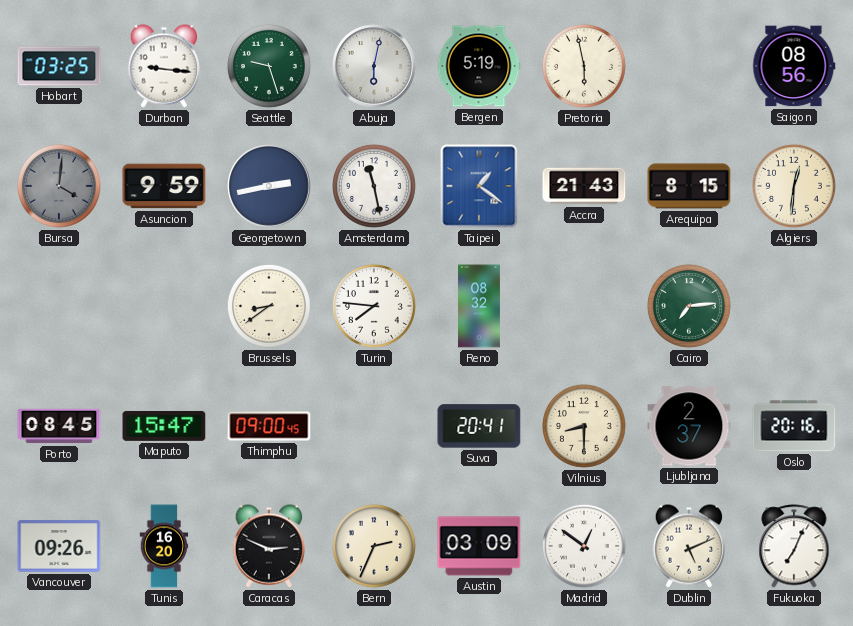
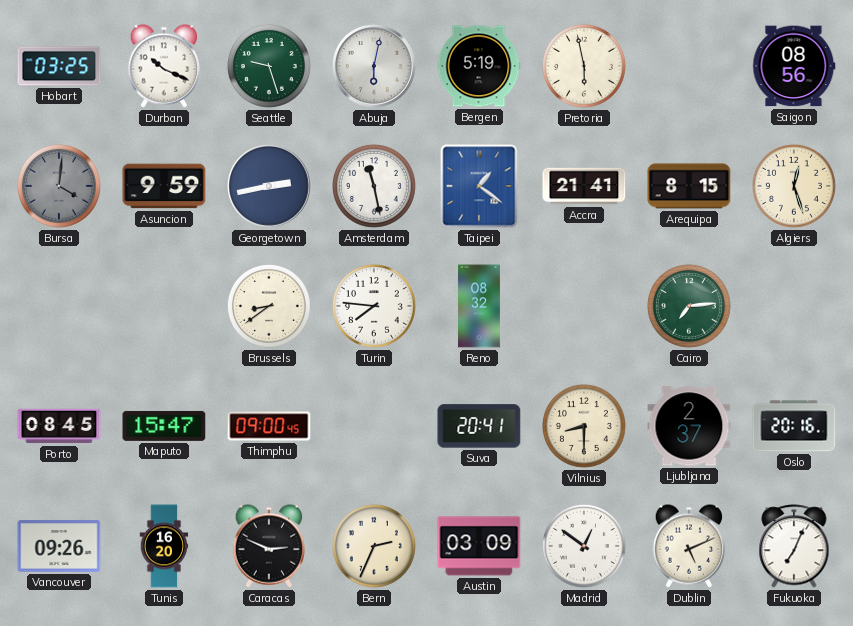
Durban: 9:16 -> 10:19 (164, 66)
Accra: 21:43 -> 21:41 (584, 186)
Algiers: 12:31 -> 12:27 (794, 186)
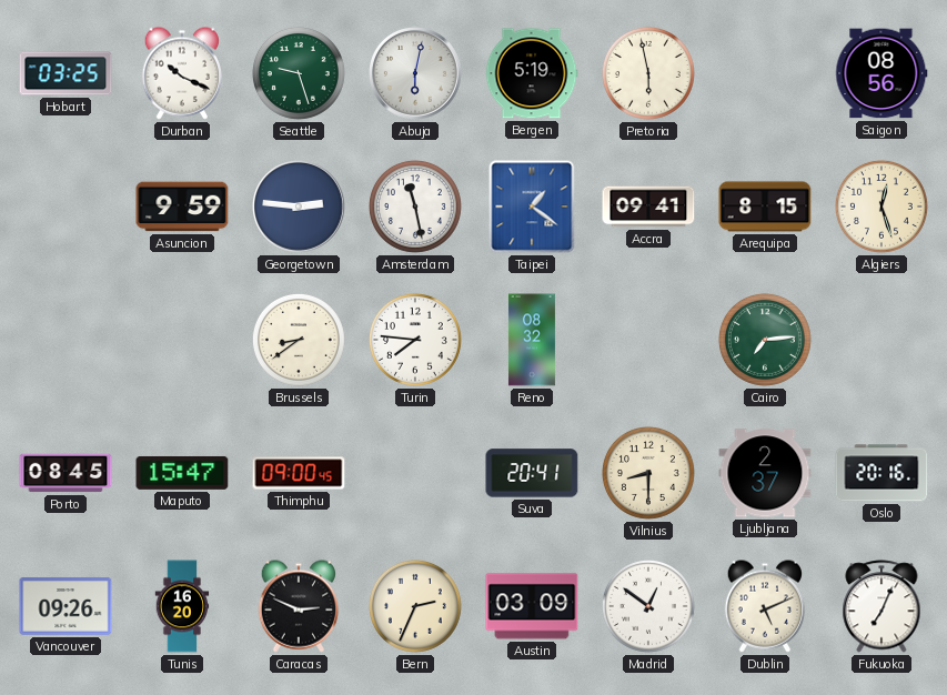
Bursa: 4:01 -> none (59, 186)
Georgetown: 2:43 -> 2:46 (299, 207)
Accra: 21:41 -> 09:41 (648, 207)
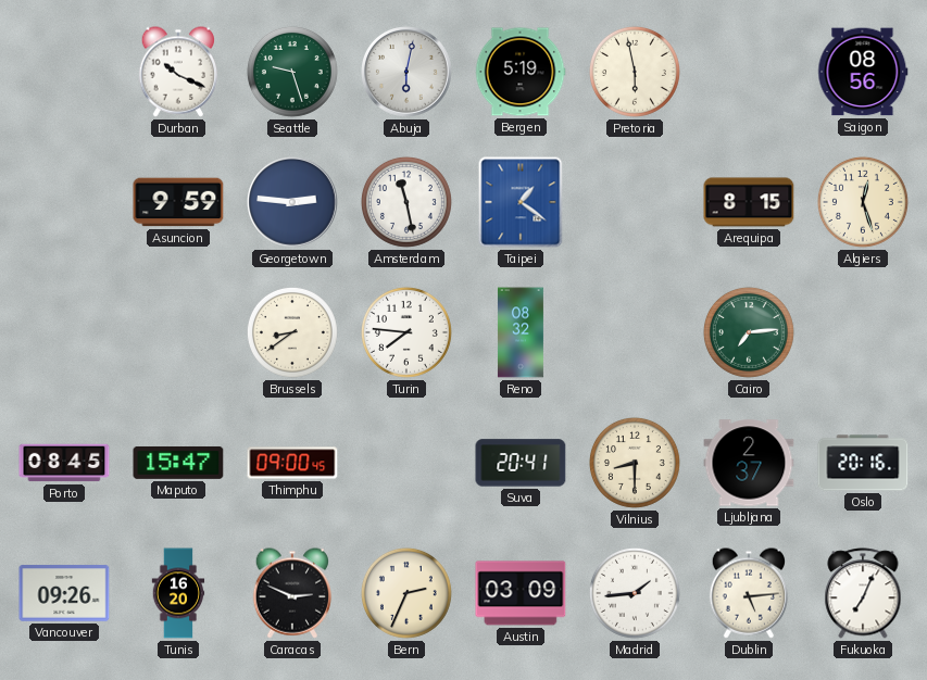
Hobart: 03:25 -> none (66, 73)
Accra: 09:41 -> none (648, 207)
Madrid: 12:51 -> 1:44 (635, 593)
Dublin: 5:11 -> 5:14 (749, 593)
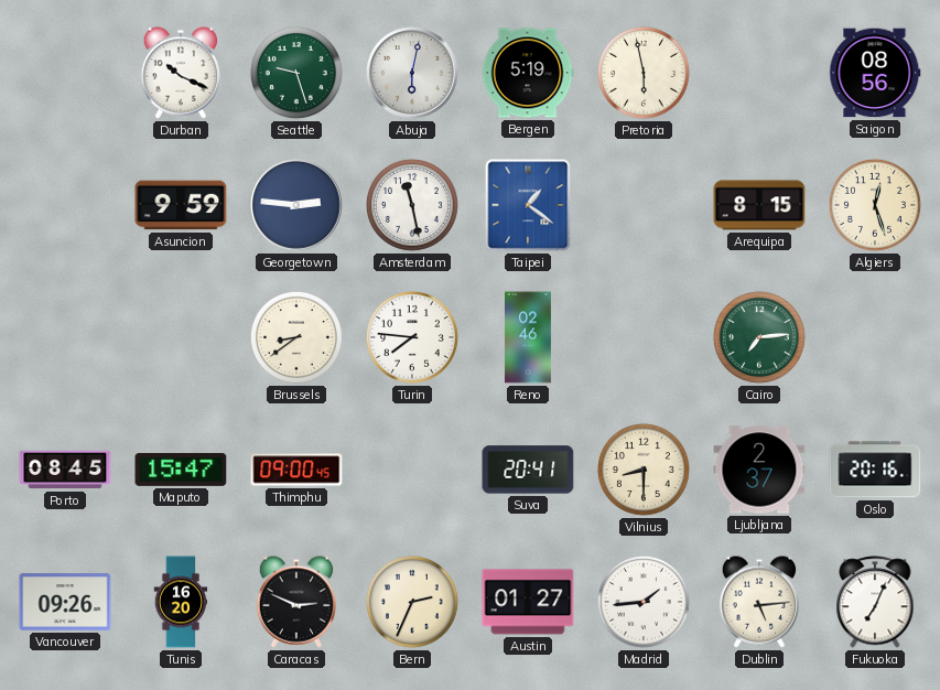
Reno: 08:32 -> 02:46 (528, 337)
Austin: 03:09 -> 01:27 (528, 602)
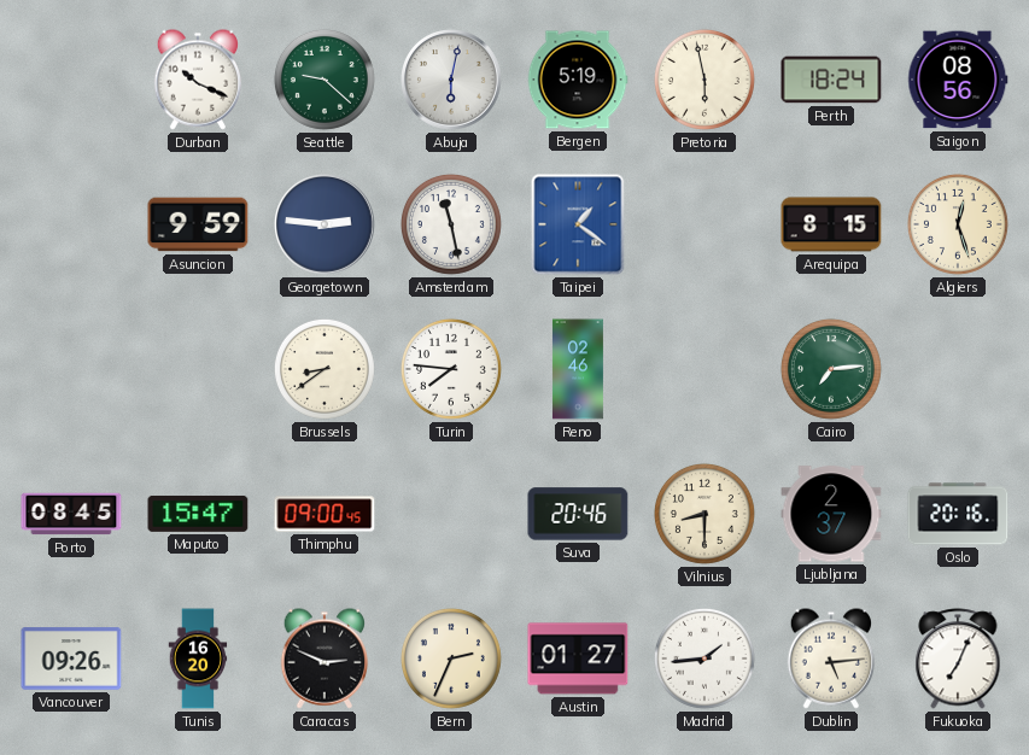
Seattle: 9:27 -> 9:22 (325, 80)
Perth: none -> 18:24 (831, 80)
Suva: 20:41 -> 20:46 (578, 514)
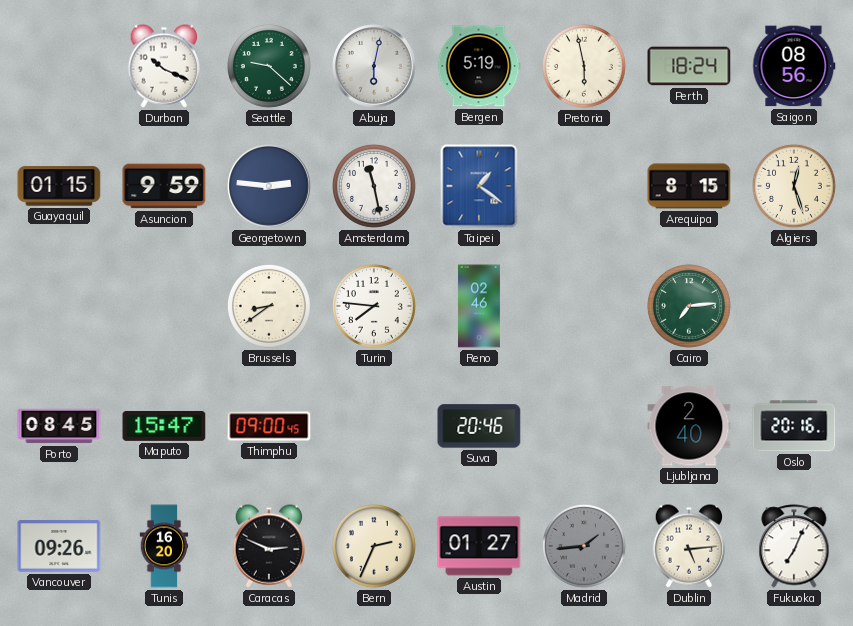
Guayaquil: none -> 01:15 (59, 186)
Vilnius: 8:30 -> none (704, 514)
Ljubljana: 2:37 -> 2:40 (689, 426)
Madrid dial: white -> grey (584, 546)
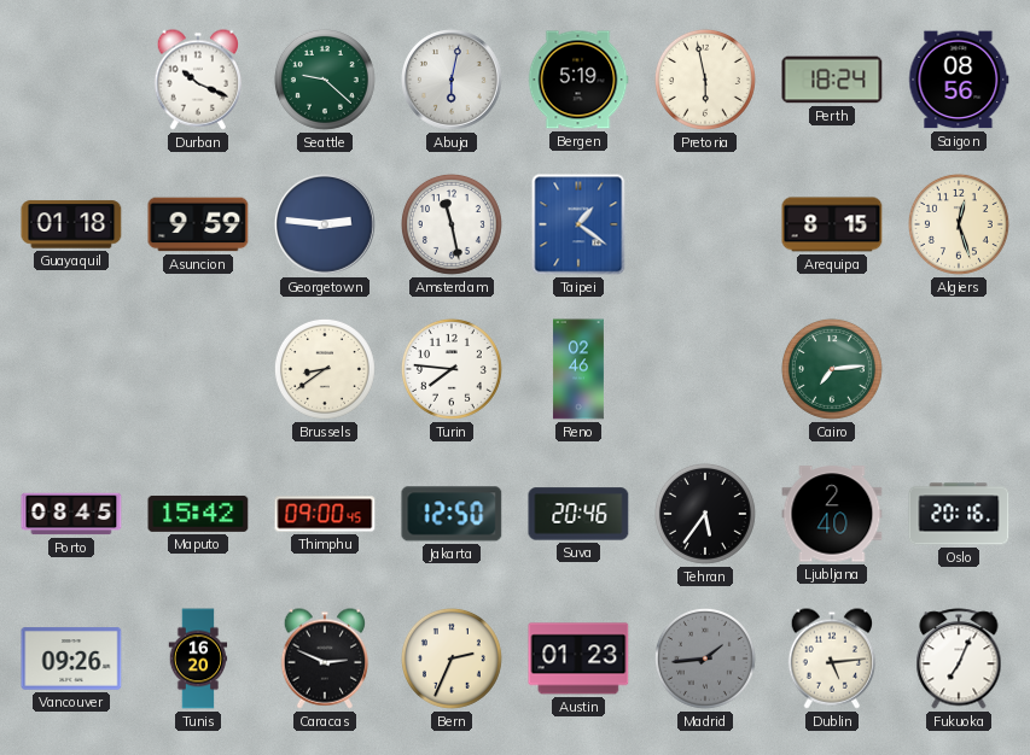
Guayaquil: 01:15 -> 01:18 (71, 224)
Maputo: 15:47 -> 15:42 (198, 514)
Jakarta: none -> 12:50 (452, 514)
Tehran: none -> 5:36 (705, 514)
Austin: 01:27 -> 01:23 (578, 659)
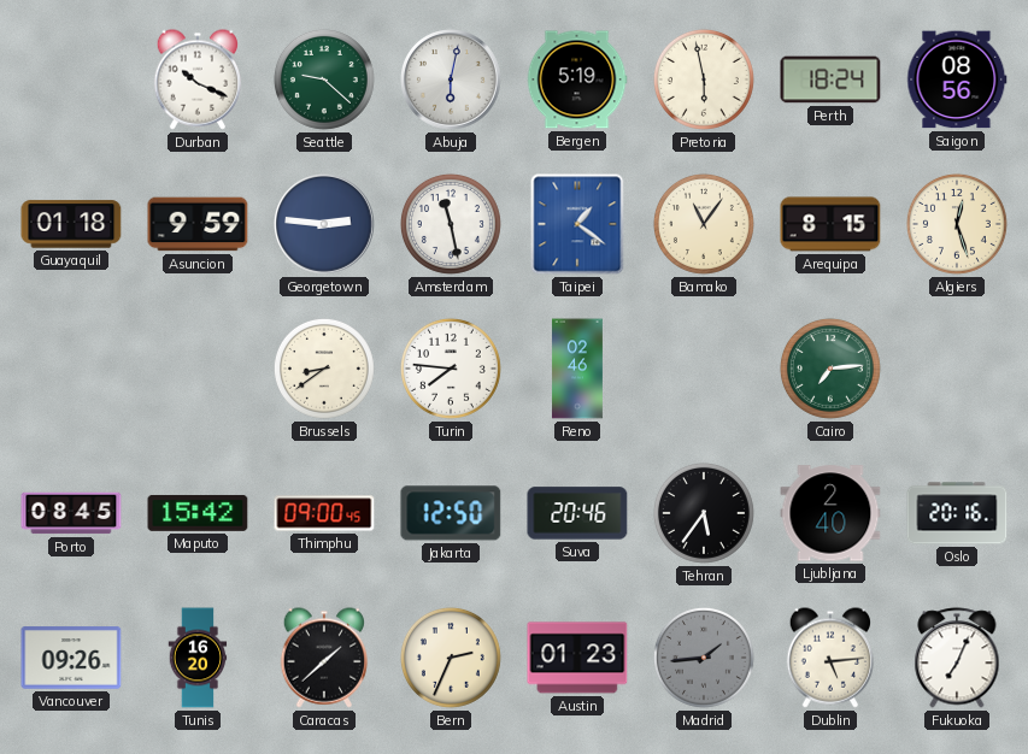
Bamako: none -> 11:06 (704, 224)
Caracas: 2:49 -> 1:38 (324, 658)
